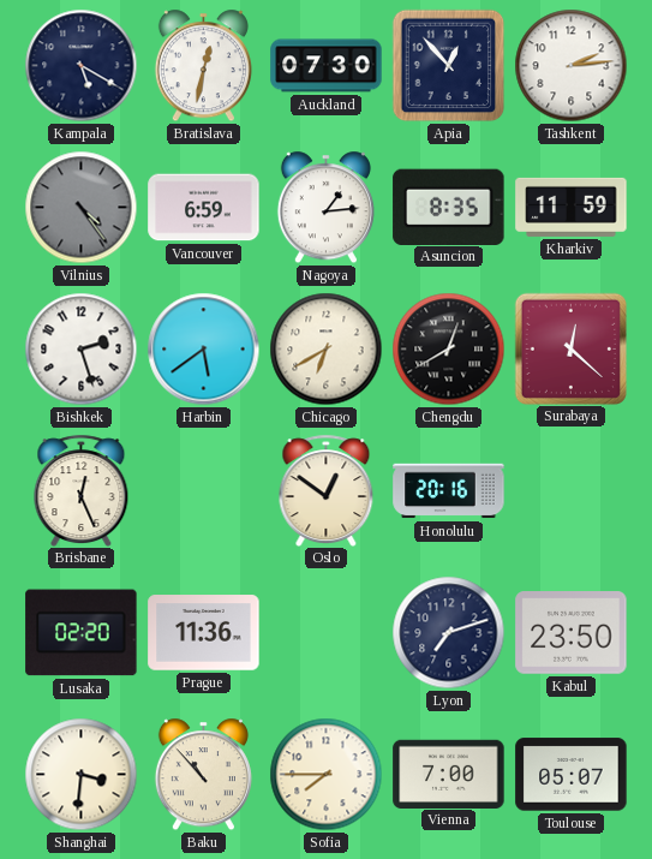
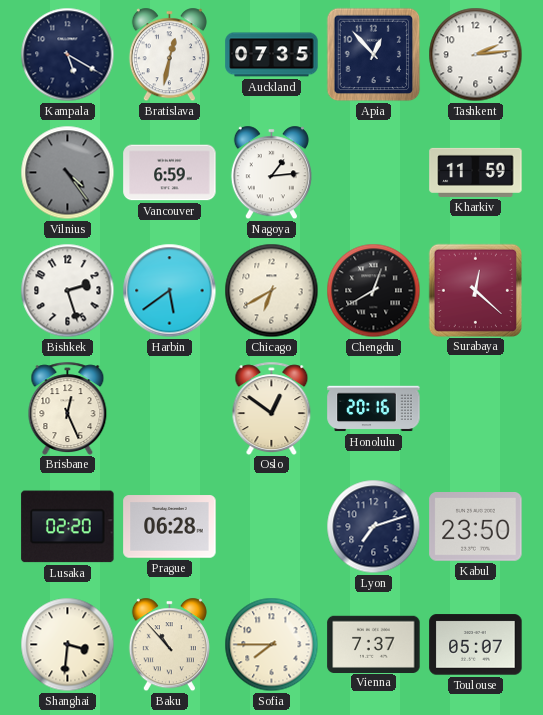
Auckland: 07:30 -> 07:35 (272, 55)
Asuncion: 8:35 -> none (449, 207)
Prague: 11:36 -> 06:28 (170, 527)
Vienna: 7:00 -> 7:37 (374, 644)
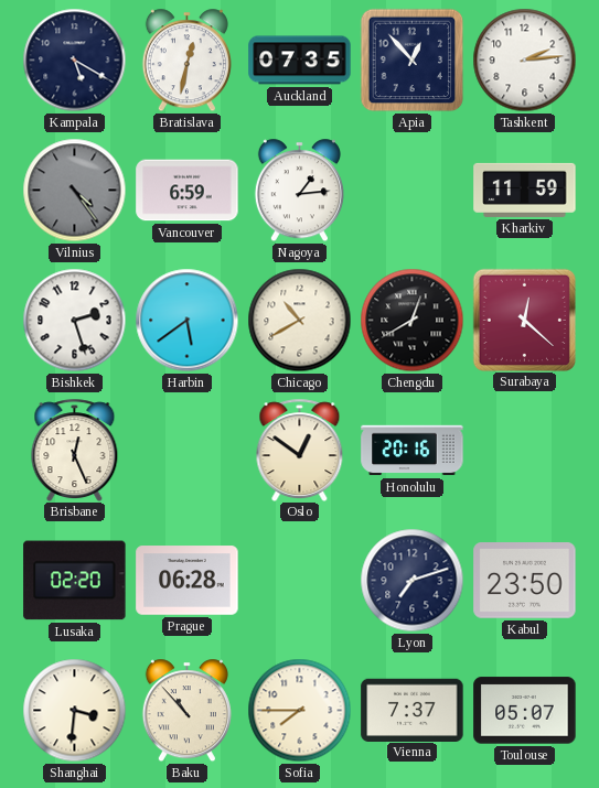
Chicago: 6:40 -> 10:40 (300, 321)
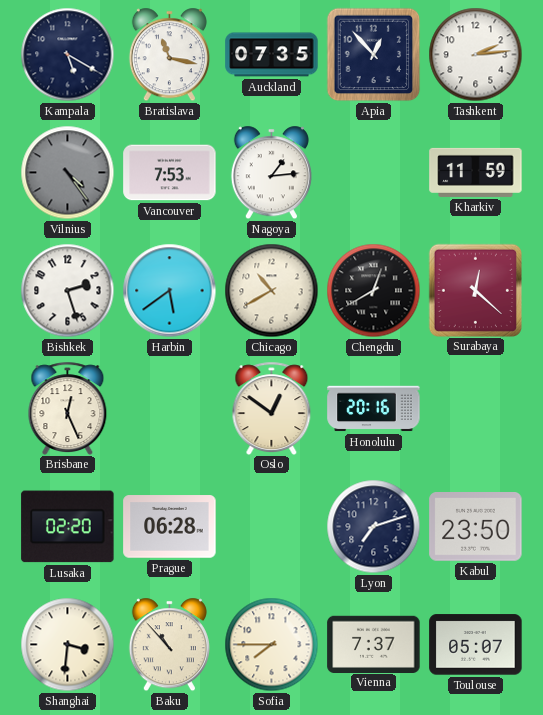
Bratislava: 12:32 -> 11:17 (169, 55)
Vancouver: 6:59 -> 7:53 (170, 173)
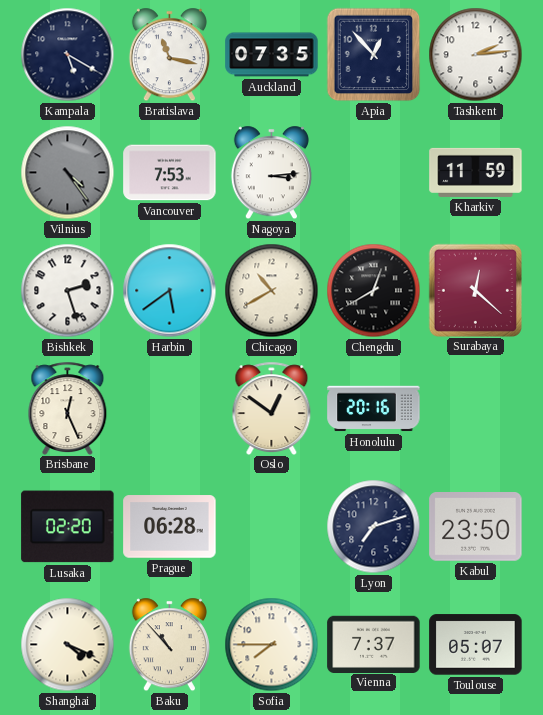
Nagoya: 1:14 -> 3:14 (271, 173)
Shanghai: 3:31 -> 4:19 (68, 645)
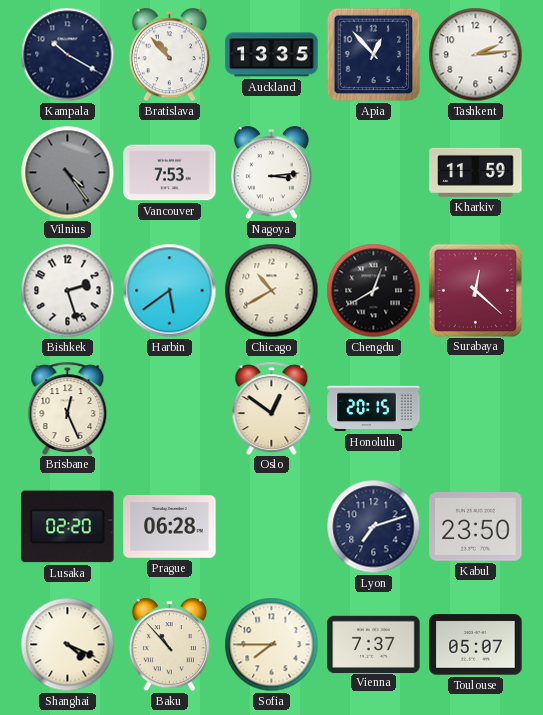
Kampala: 5:20 -> 10:20 (68, 55)
Bratislava: 11:17 -> 10:53 (169, 55)
Auckland: 07:35 -> 13:35 (272, 55)
Honolulu: 20:16 -> 20:15 (374, 409)
